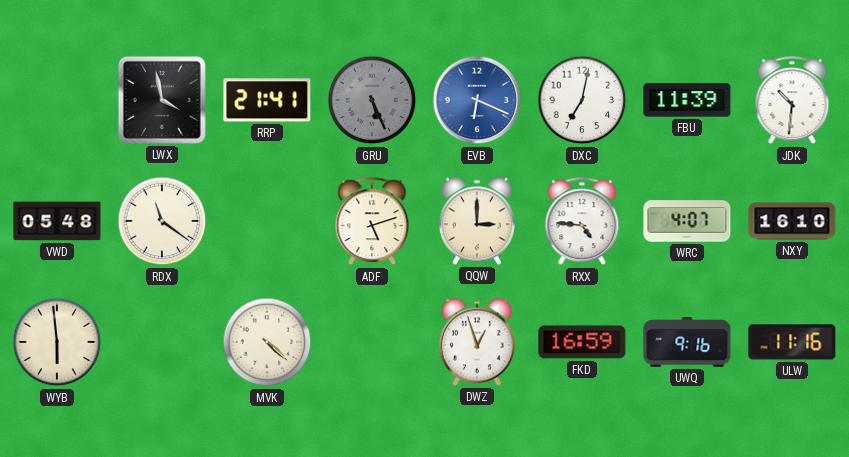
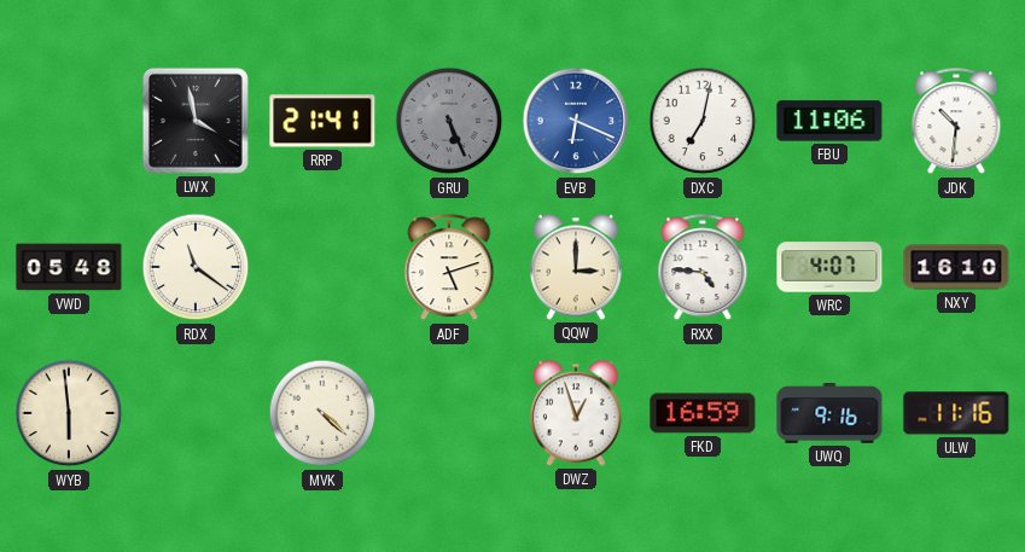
FBU: 11:39 -> 11:06 (829, 121)
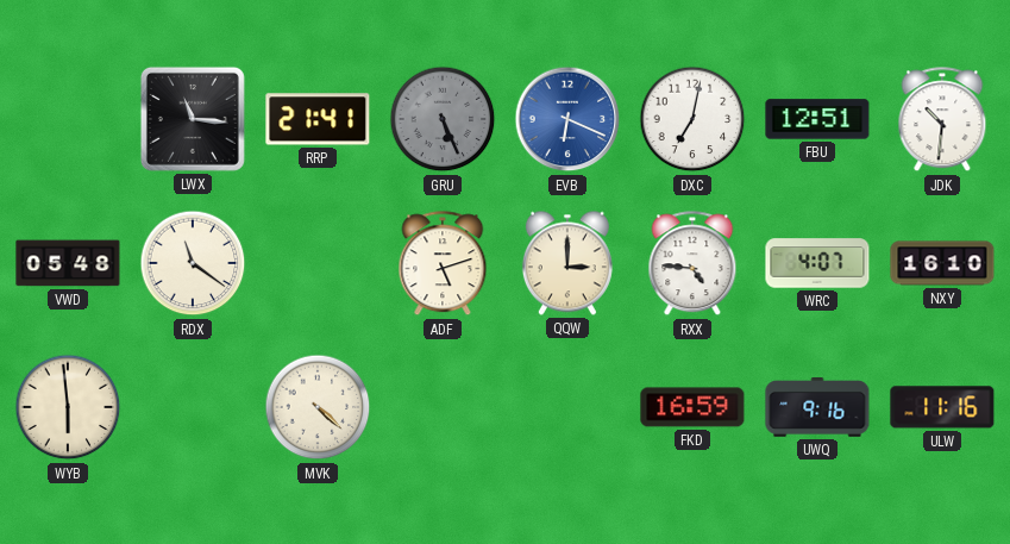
LWX: 3:58 -> 11:16 (193, 119)
FBU: 11:06 -> 12:51 (817, 119)
DWZ: 12:57 -> none (576, 413)
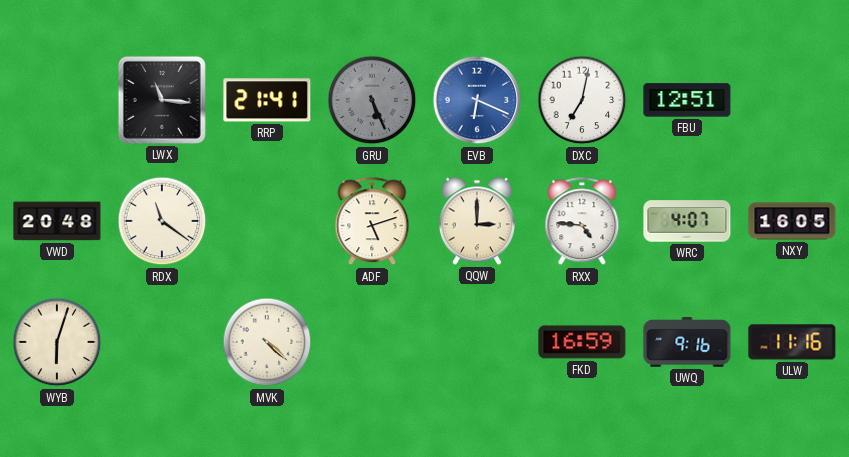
JDK: 10:31 -> none (942, 120)
VWD: 05:48 -> 20:48 (57, 221)
NXY: 16:10 -> 16:05 (792, 221)
WYB: 5:59 -> 6:03 (57, 342)
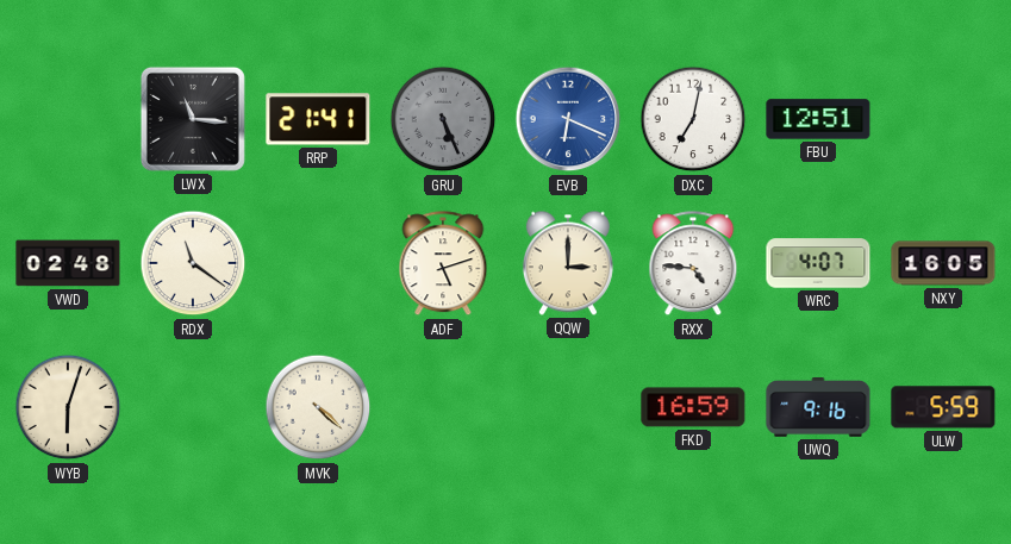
VWD: 20:48 -> 02:48 (68, 263)
ULW: 11:16 -> 5:59 (943, 407)
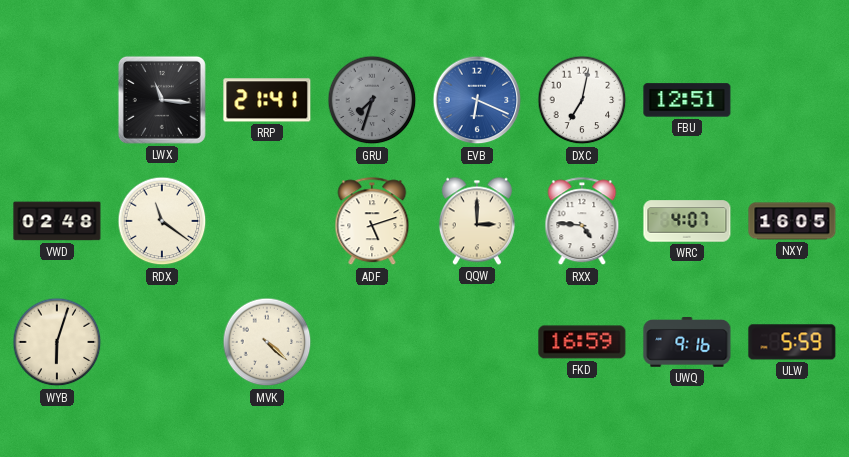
GRU: 5:26 -> 7:33 (372, 100)
